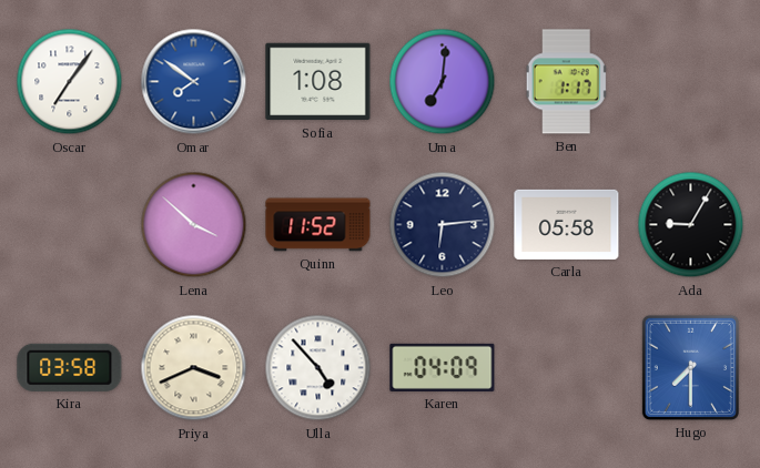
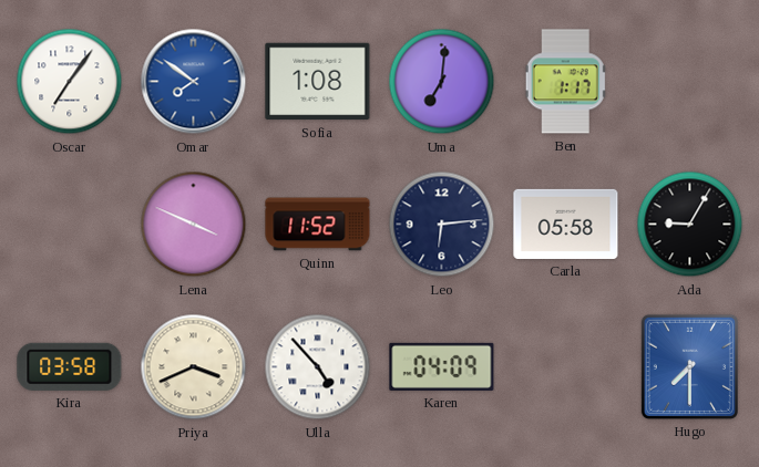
Lena: 3:52 -> 3:49 (194, 225)
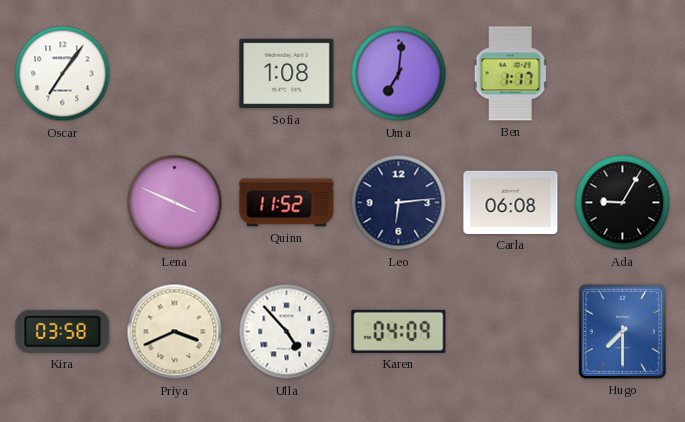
Omar: 7:51 -> none (194, 82)
Carla: 05:58 -> 06:08 (511, 202)
